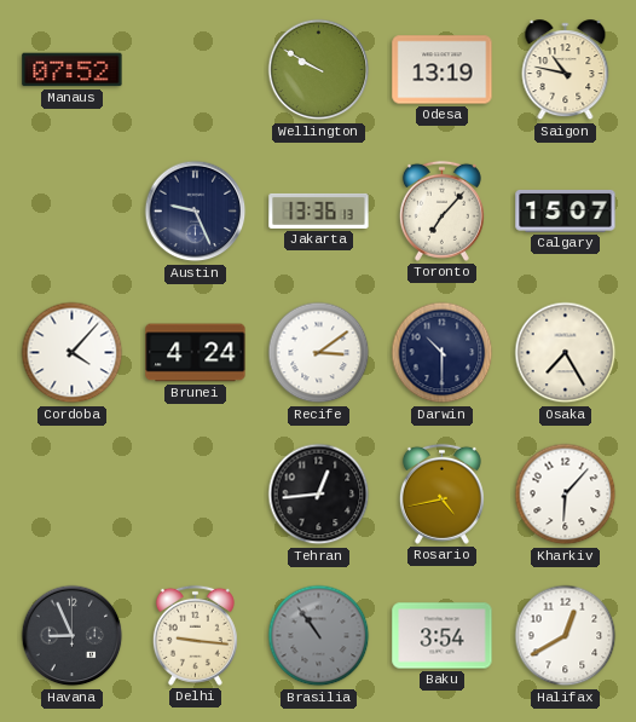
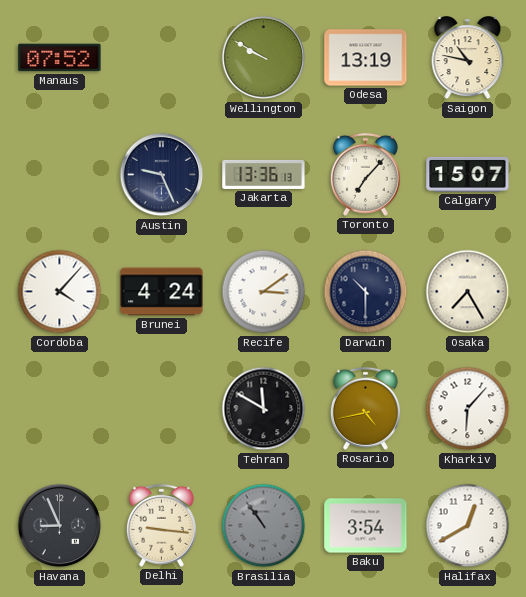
Tehran: 12:44 -> 11:50 (264, 409)
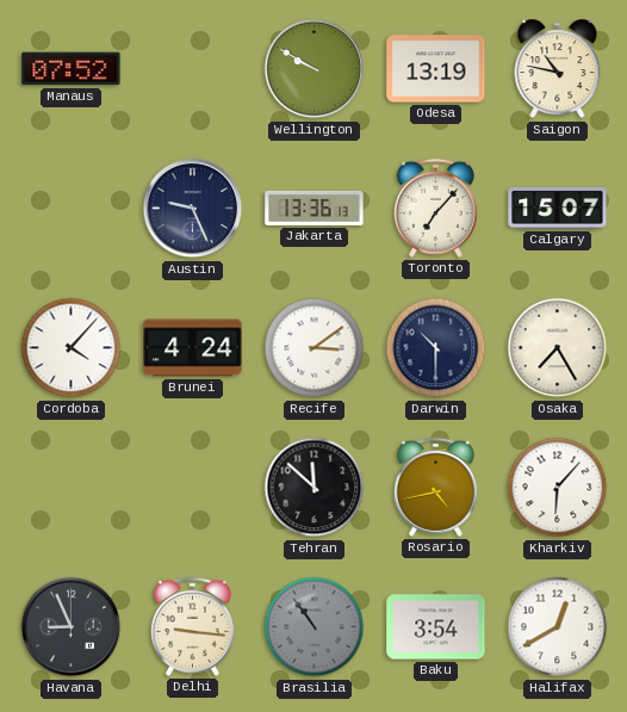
Tehran: 11:50 -> 11:52 (315, 488)
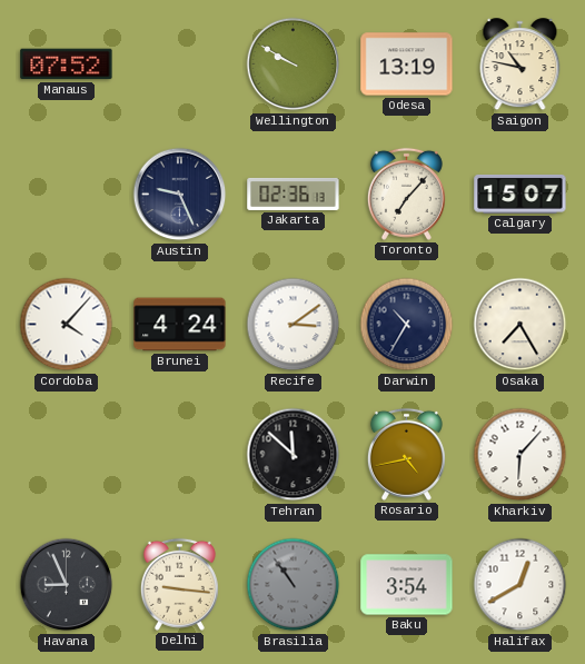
Jakarta: 13:36 -> 02:36 (294, 194)
Darwin: 10:30 -> 10:35 (407, 325)
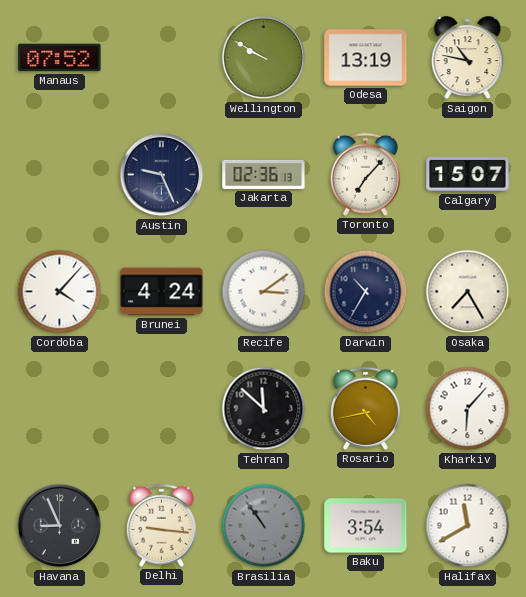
Halifax: 12:40 -> 11:40 (468, 526)
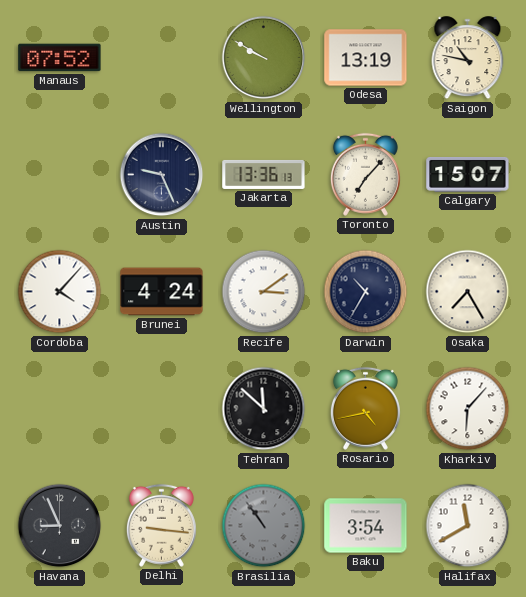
Jakarta: 02:36 -> 13:36 (264, 174)
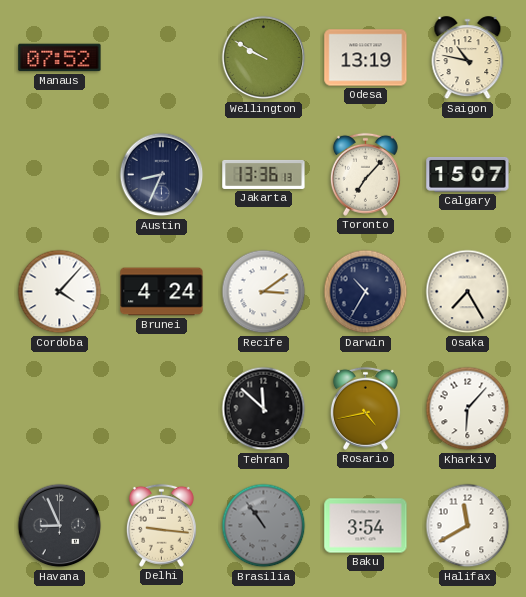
Austin: 9:26 -> 8:34 (162, 175)
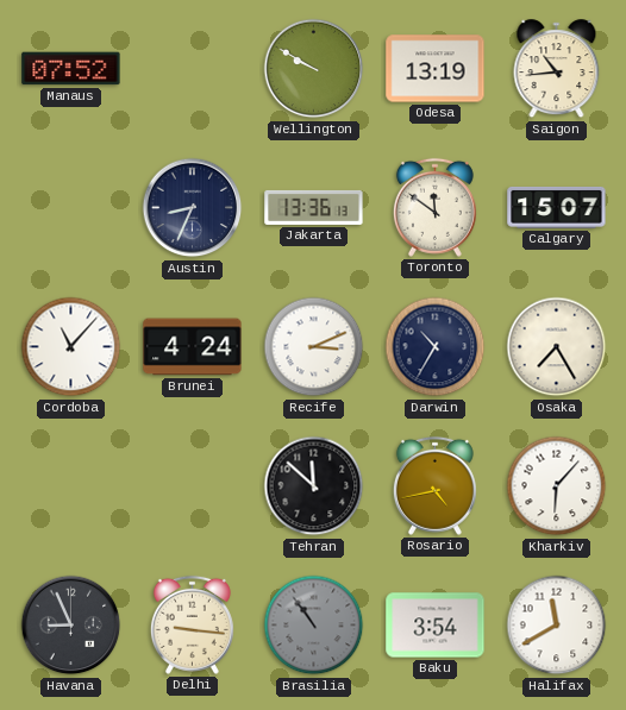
Saigon: 10:47 -> 10:44 (557, 69)
Toronto: 7:07 -> 11:51 (434, 207)
Cordoba: 4:07 -> 11:07 (71, 347)
Recife: 3:09 -> 3:11 (314, 347)
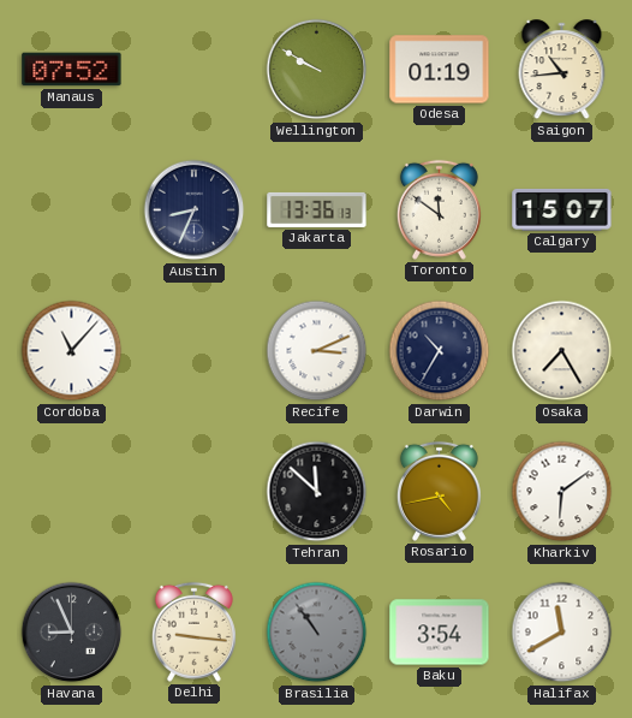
Odesa: 13:19 -> 01:19 (440, 70)
Brunei: 4:24 -> none (193, 347)
Kharkiv: 6:07 -> 6:09 (562, 492)
